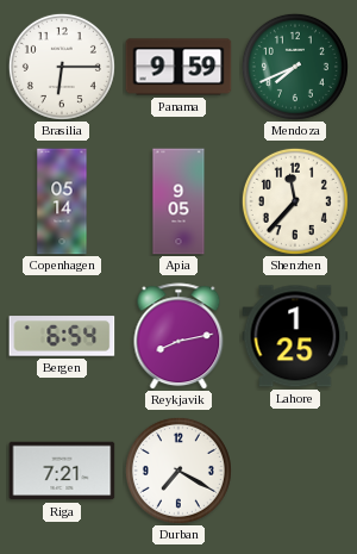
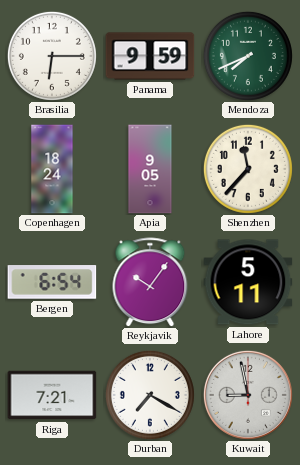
Copenhagen: 05:14 -> 18:24 (52, 169)
Reykjavik: 8:13 -> 10:06 (150, 282)
Lahore: 1:25 -> 5:11 (248, 282)
Kuwait: none -> 8:58 (248, 395)
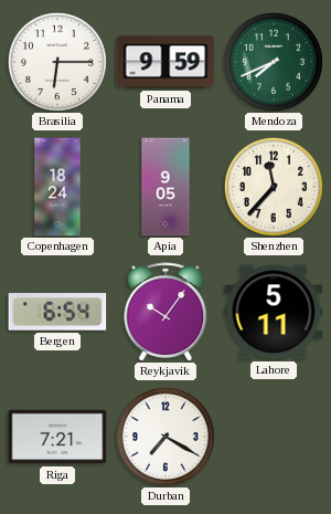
Kuwait: 8:58 -> none (248, 395)
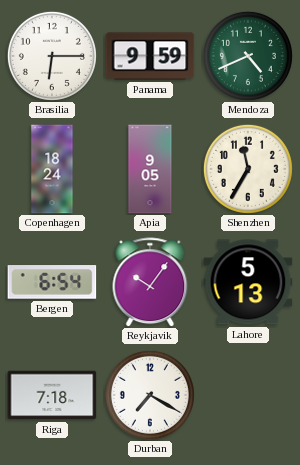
Mendoza: 7:41 -> 4:41 (248, 56)
Shenzhen: 11:37 -> 11:35 (248, 169)
Lahore: 5:11 -> 5:13 (248, 282)
Riga: 7:21 -> 7:18 (52, 395)
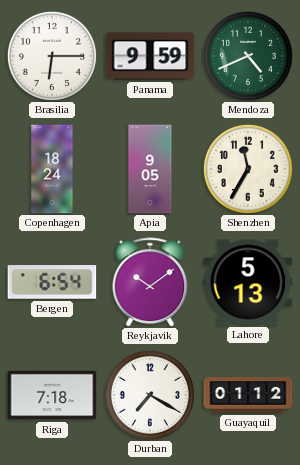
Reykjavik: 10:06 -> 10:09 (150, 282)
Guayaquil: none -> 01:12 (248, 395)
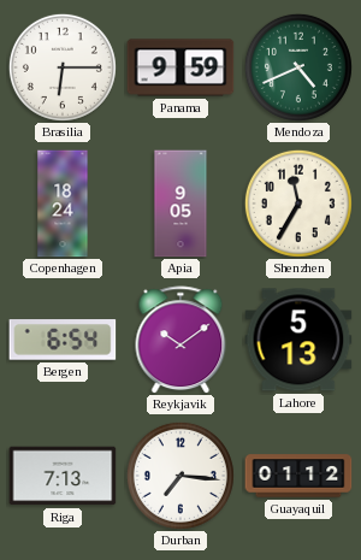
Riga: 7:18 -> 7:13 (63, 476)
Durban: 7:20 -> 7:16 (180, 476)
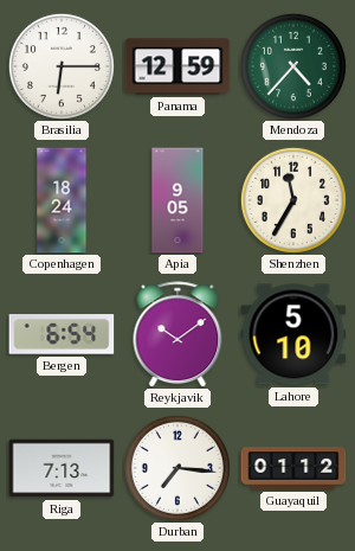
Panama: 9:59 -> 12:59 (177, 66)
Mendoza: 4:41 -> 4:37 (293, 66)
Lahore: 5:13 -> 5:10 (293, 334)
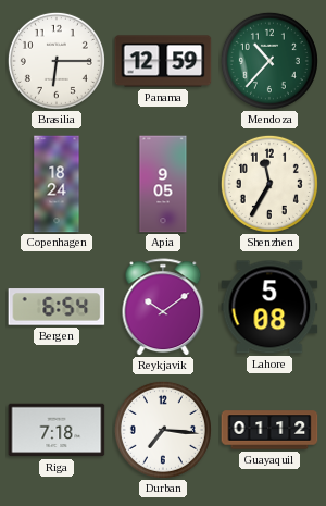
Mendoza: 4:37 -> 10:37 (269, 61)
Lahore: 5:10 -> 5:08 (269, 307)
Riga: 7:13 -> 7:18 (57, 430)
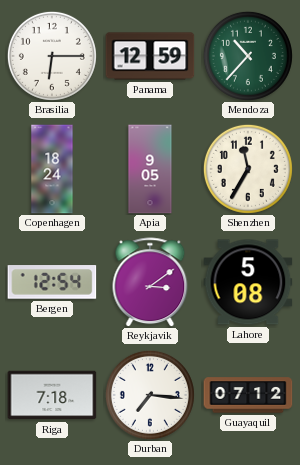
Bergen: 6:54 -> 12:54 (52, 282)
Reykjavik: 10:09 -> 3:09 (150, 282)
Guayaquil: 01:12 -> 07:12 (248, 395)
